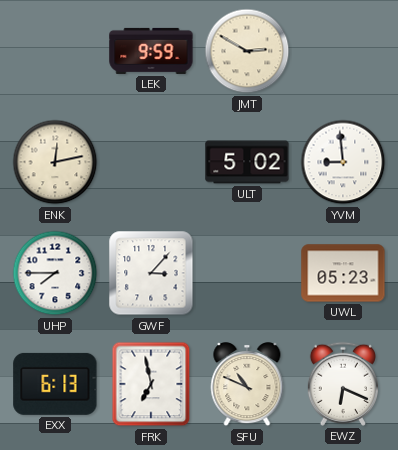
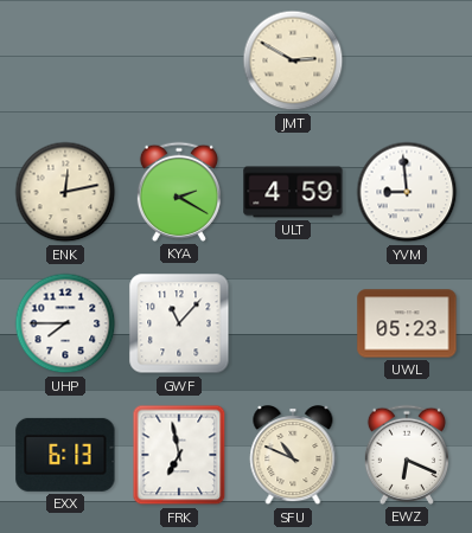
LEK: 9:59 -> none (151, 51)
KYA: none -> 2:20 (179, 192)
ULT: 5:02 -> 4:59 (293, 192)
GWF: 3:07 -> 11:07 (179, 323)
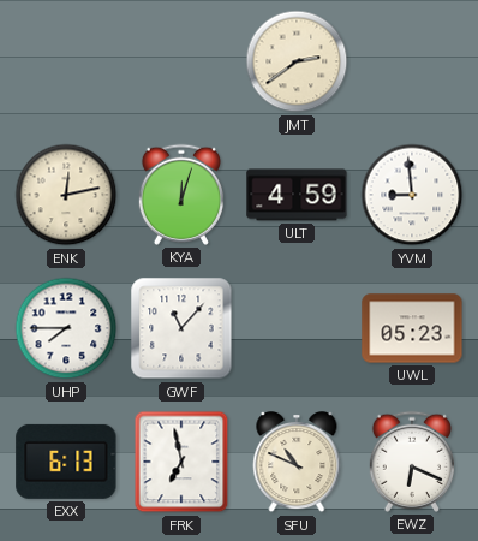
JMT: 2:50 -> 2:39 (297, 61)
KYA: 2:20 -> 12:03 (181, 195)
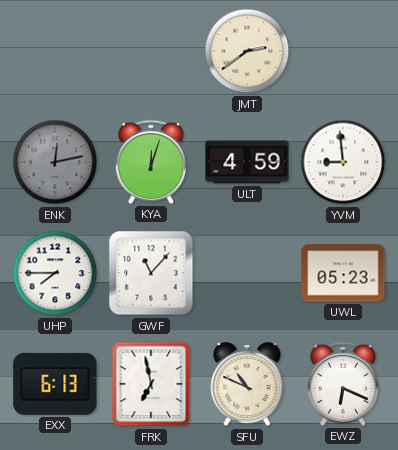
ENK dial: cream -> grey (55, 162)
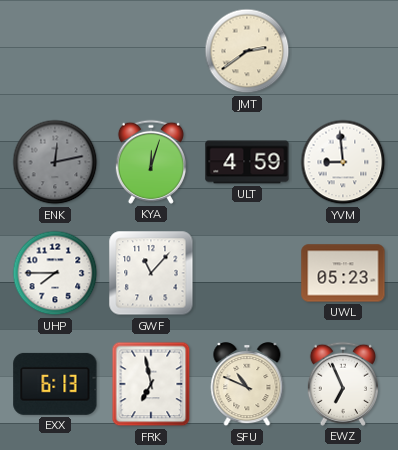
EWZ: 6:19 -> 6:56 (343, 384)
